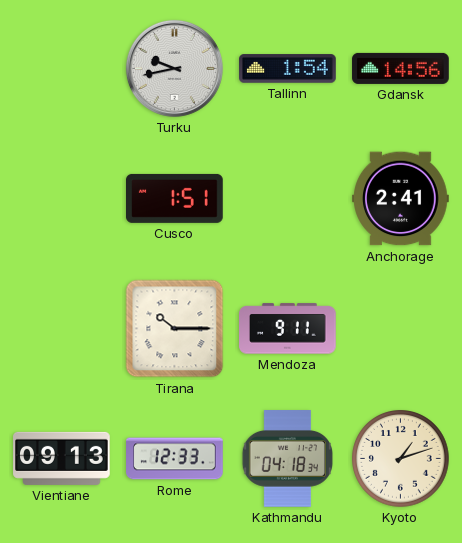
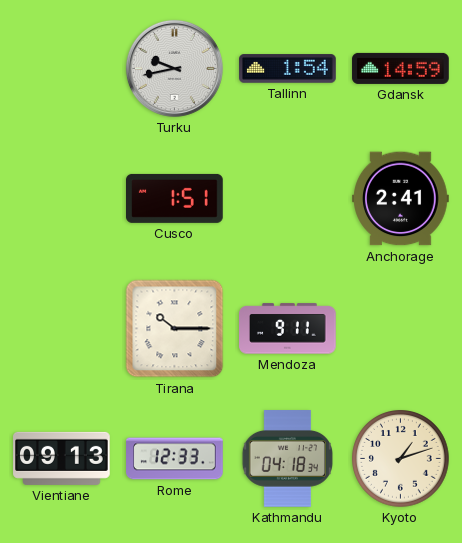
Gdansk: 14:56 -> 14:59 (401, 68)
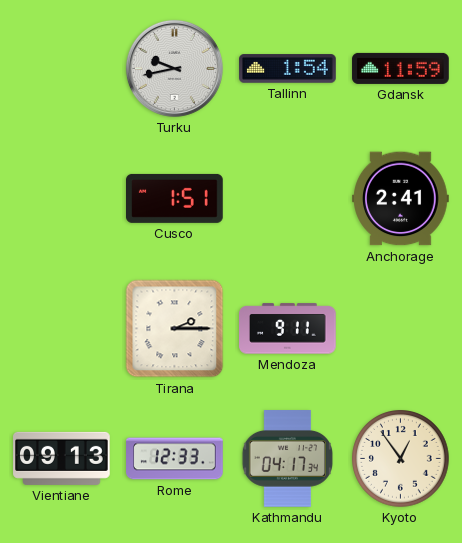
Gdansk: 14:59 -> 11:59 (401, 68)
Tirana: 10:15 -> 2:15 (175, 329)
Kathmandu: 04:18 -> 04:17 (287, 459)
Kyoto: 1:12 -> 12:54 (401, 459)
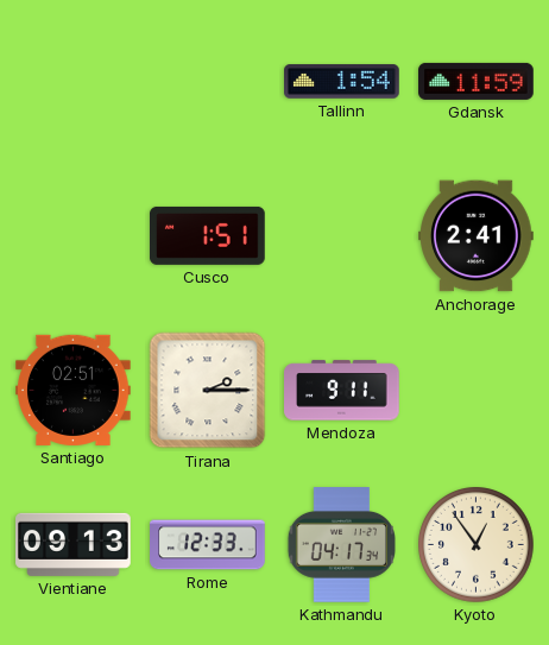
Turku: 9:43 -> none (174, 68)
Santiago: none -> 02:51 (74, 390)
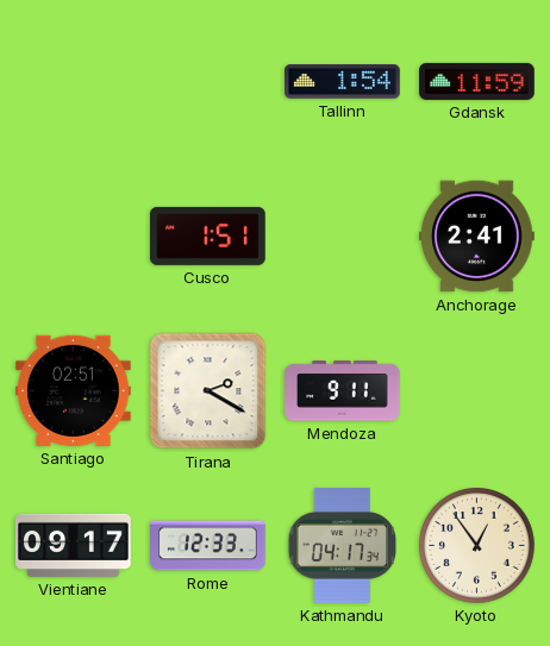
Tirana: 2:15 -> 2:20 (208, 391)
Vientiane: 09:13 -> 09:17 (74, 545)
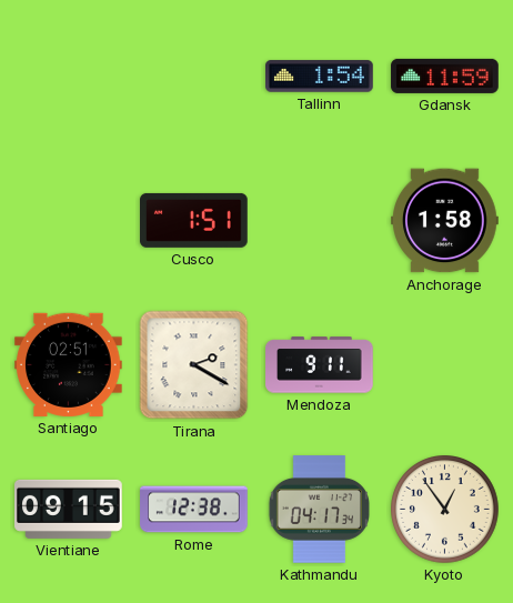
Anchorage: 2:41 -> 1:58 (445, 221)
Vientiane: 09:17 -> 09:15 (69, 509)
Rome: 12:33 -> 12:38 (194, 510)
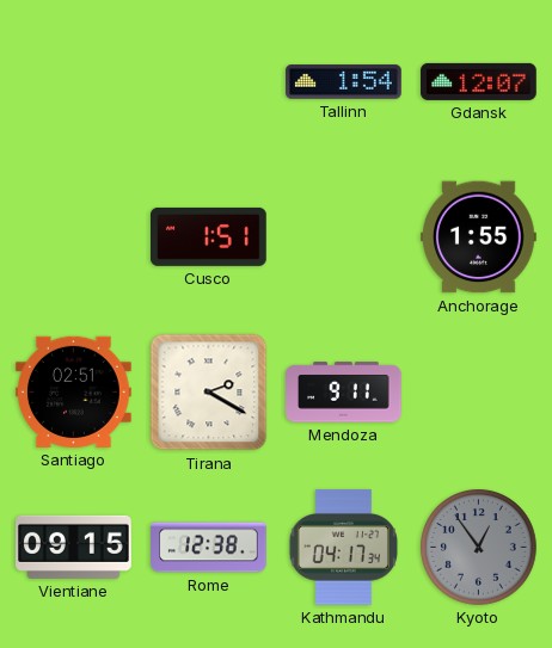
Gdansk: 11:59 -> 12:07 (479, 81)
Anchorage: 1:58 -> 1:55 (479, 237)
Kyoto dial: cream -> grey (479, 548)
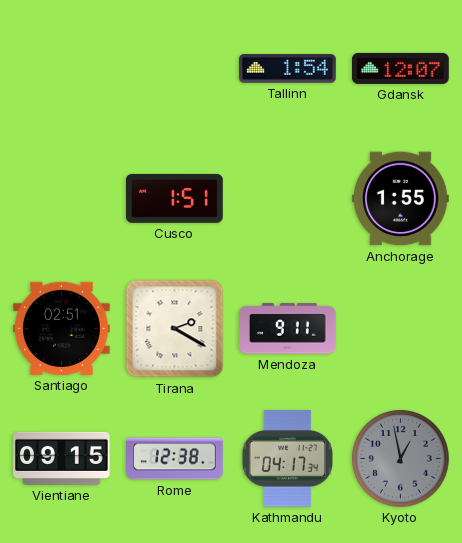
Kyoto: 12:54 -> 12:58 (401, 459)
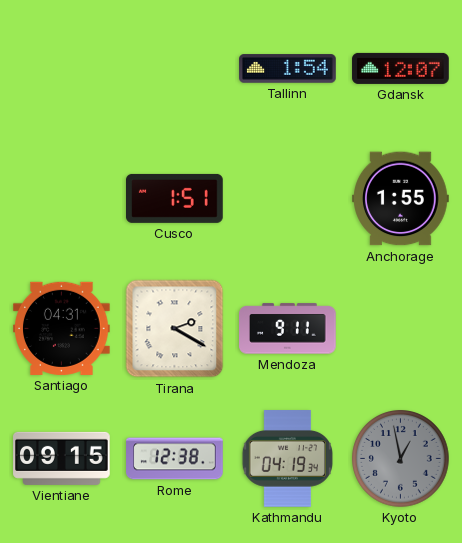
Santiago: 02:51 -> 04:31 (62, 328)
Kathmandu: 04:17 -> 04:19 (287, 459)
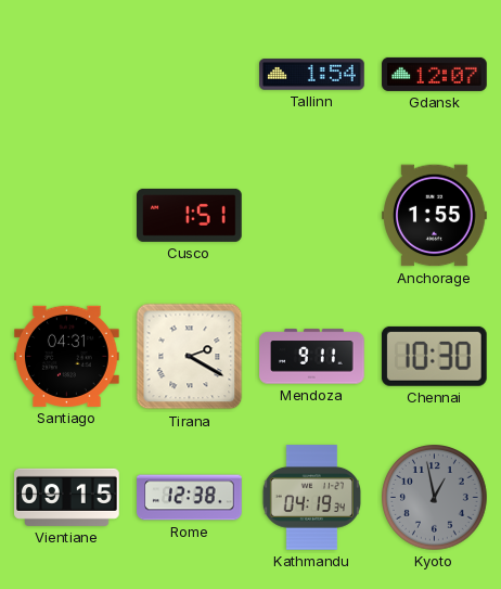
Chennai: none -> 10:30 (434, 356)
